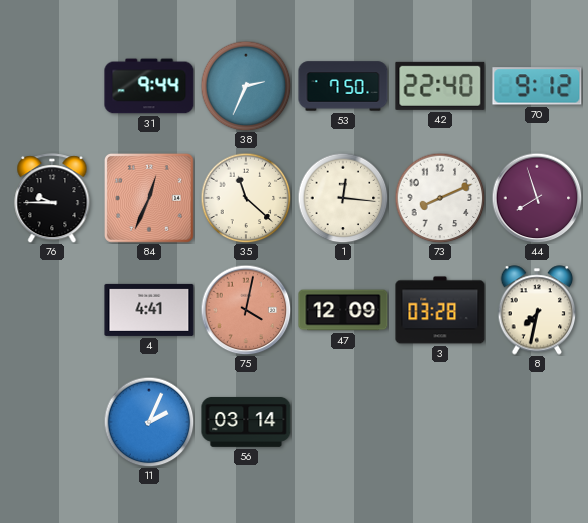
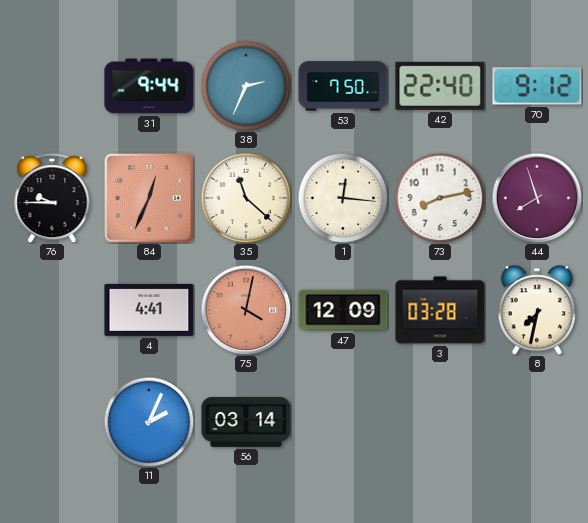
73: 8:11 -> 8:13 (440, 198)
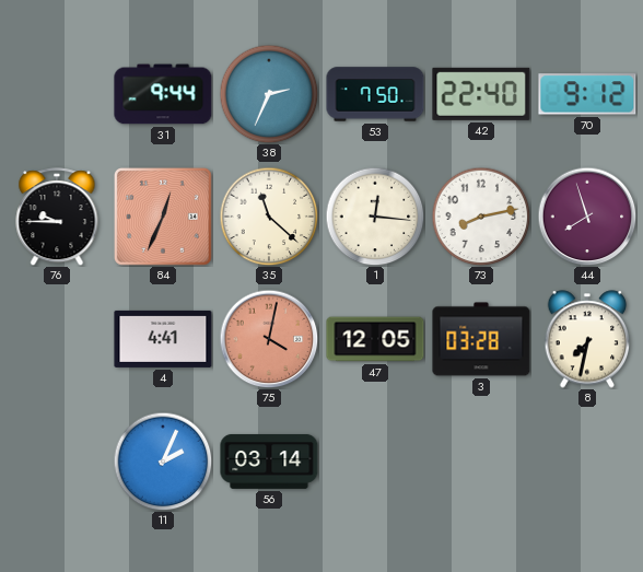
47: 12:09 -> 12:05 (375, 339)
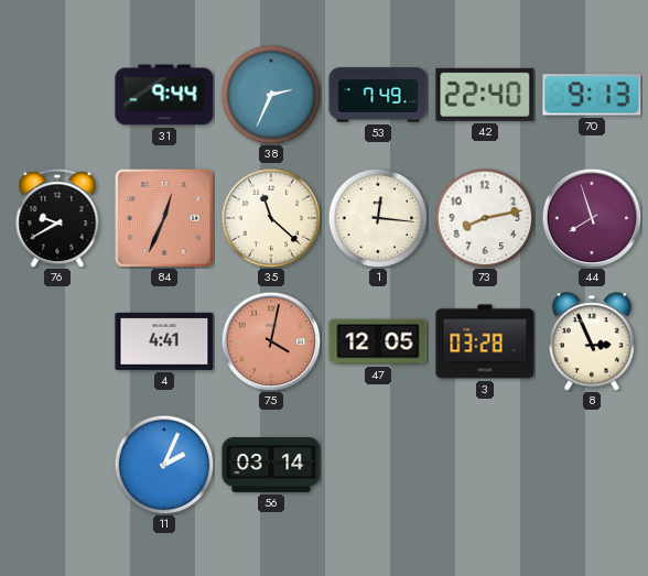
53: 7:50 -> 7:49 (378, 95)
70: 9:12 -> 9:13 (592, 95)
76: 9:45 -> 9:40 (57, 218)
8: 7:32 -> 2:56 (592, 341)
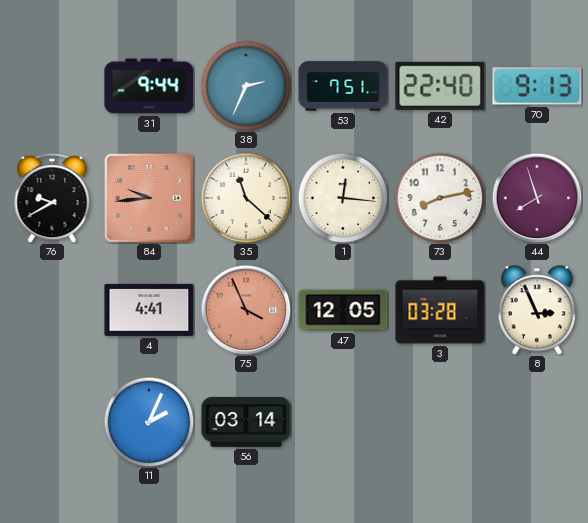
53: 7:49 -> 7:51 (343, 86)
84: 12:34 -> 9:44 (149, 198)
75: 4:02 -> 3:56 (246, 310)
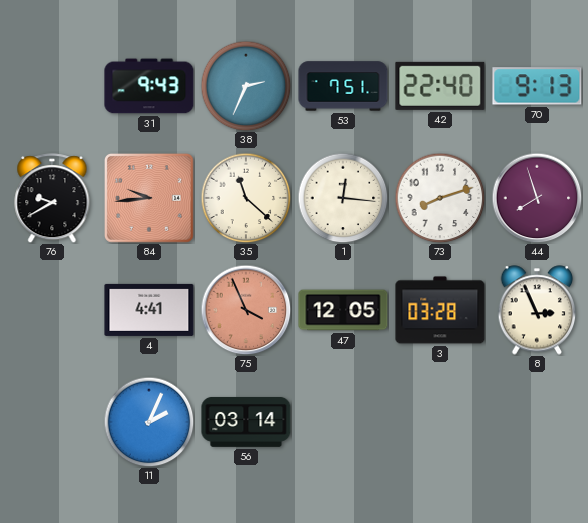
31: 9:44 -> 9:43 (149, 86)
73: 8:13 -> 8:12 (440, 198)
